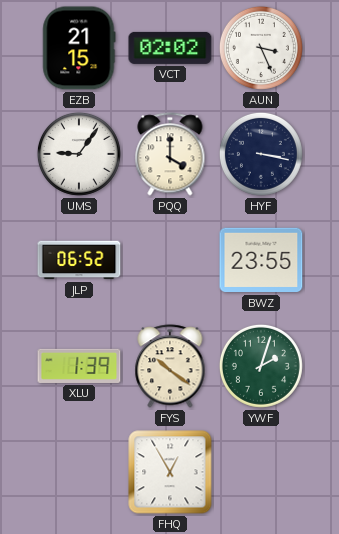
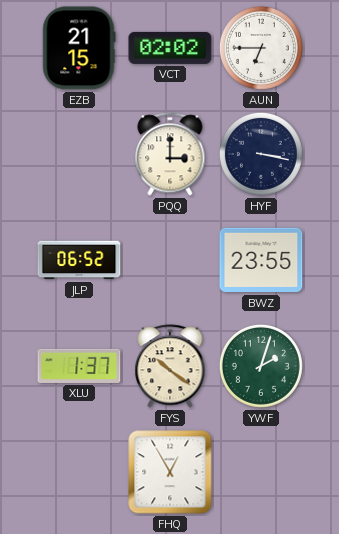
AUN: 3:26 -> 6:45 (261, 48)
UMS: 9:06 -> none (79, 154)
PQQ: 4:00 -> 3:00 (170, 154)
XLU: 1:39 -> 1:37 (79, 366)
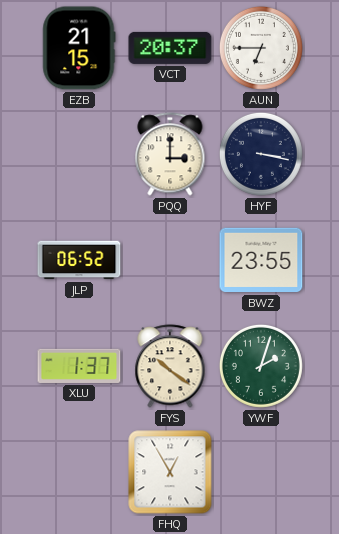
VCT: 02:02 -> 20:37 (170, 48)
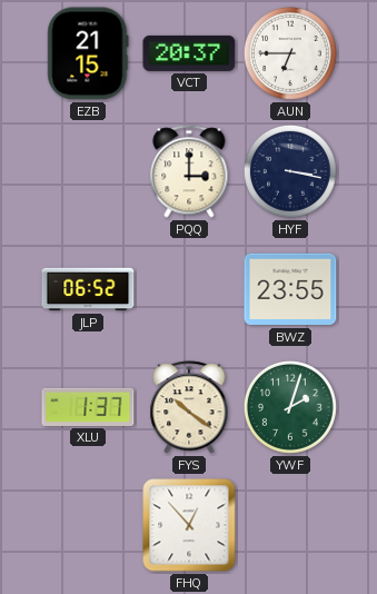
FHQ: 12:55 -> 12:53 (189, 525)
